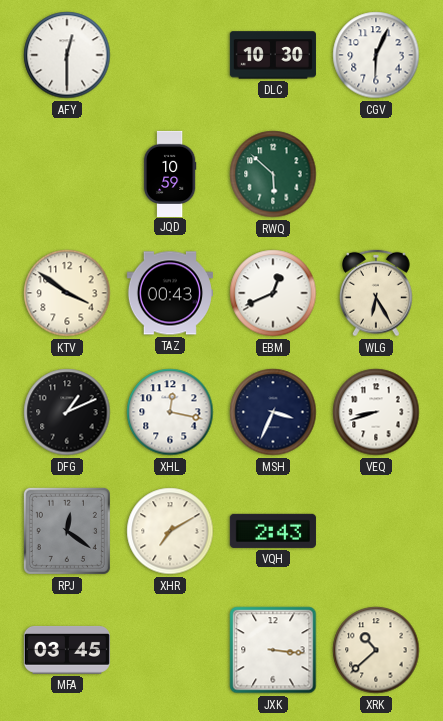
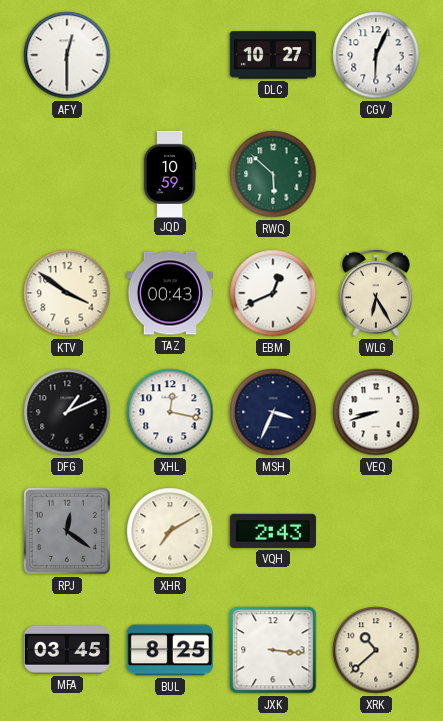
DLC: 10:30 -> 10:27 (273, 55)
BUL: none -> 8:25 (170, 650)
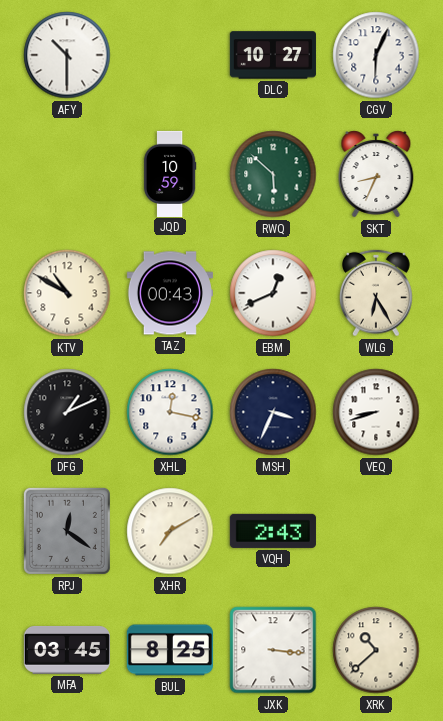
AFY: 12:30 -> 10:30 (67, 55)
SKT: none -> 8:34 (376, 174)
KTV: 3:51 -> 10:50 (67, 293)
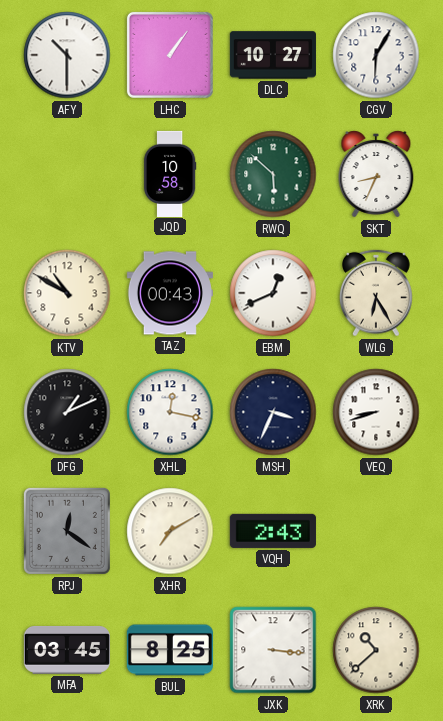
LHC: none -> 1:06 (170, 55)
CGV: 6:04 -> 6:05 (376, 55)
JQD: 10:59 -> 10:58 (170, 173)
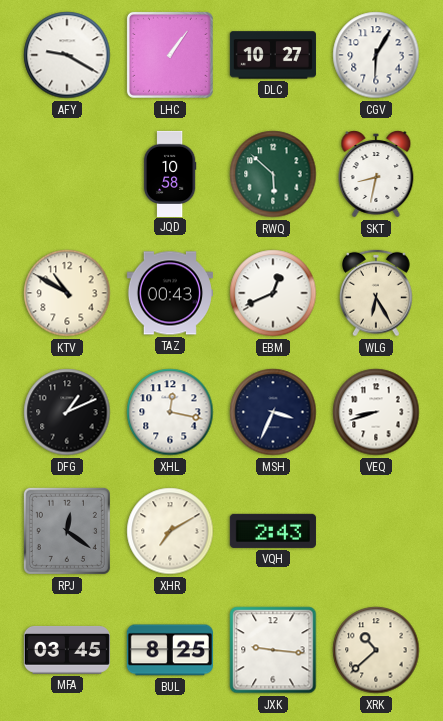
AFY: 10:30 -> 9:20 (67, 55)
SKT: 8:34 -> 8:32 (376, 174)
JXK: 3:16 -> 9:16 (273, 650)
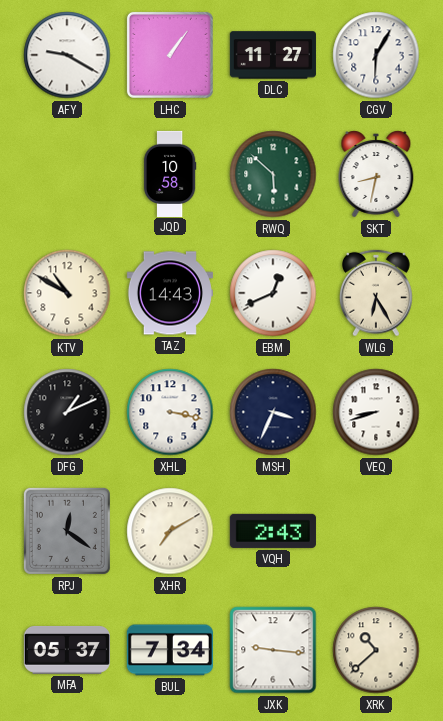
DLC: 10:27 -> 11:27 (273, 55)
TAZ: 00:43 -> 14:43 (170, 293)
XHL: 12:17 -> 3:17 (170, 412)
MFA: 03:45 -> 05:37 (67, 650)
BUL: 8:25 -> 7:34 (170, 650)
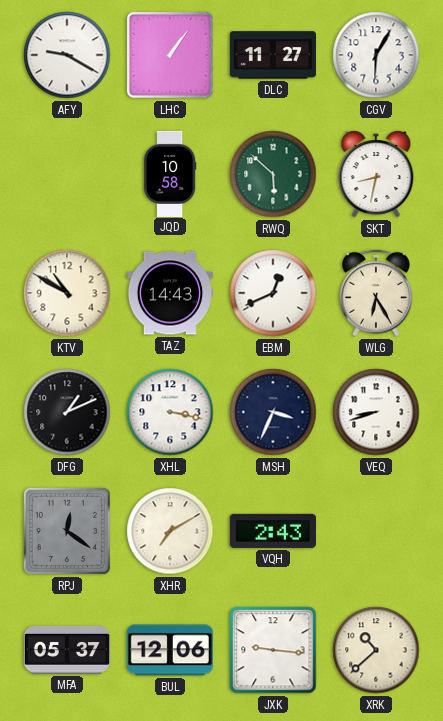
BUL: 7:34 -> 12:06 (170, 650)
